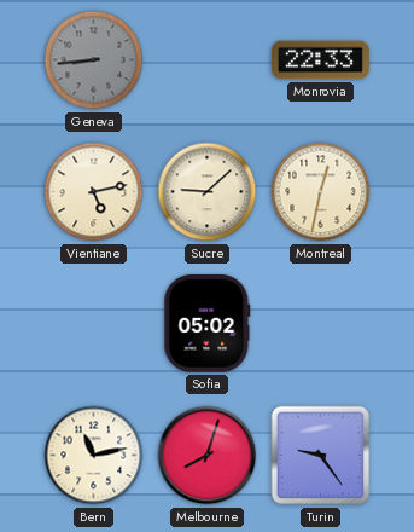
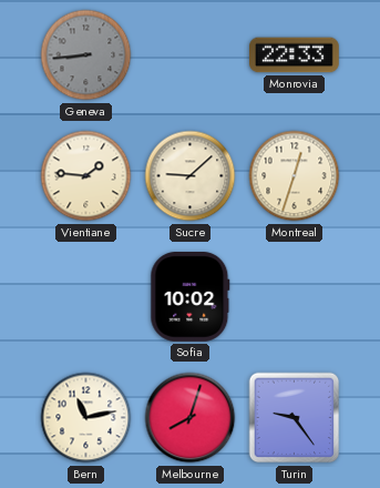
Vientiane: 5:13 -> 1:46 (86, 176)
Montreal: 12:32 -> 12:33 (295, 176)
Sofia: 05:02 -> 10:02 (191, 297)
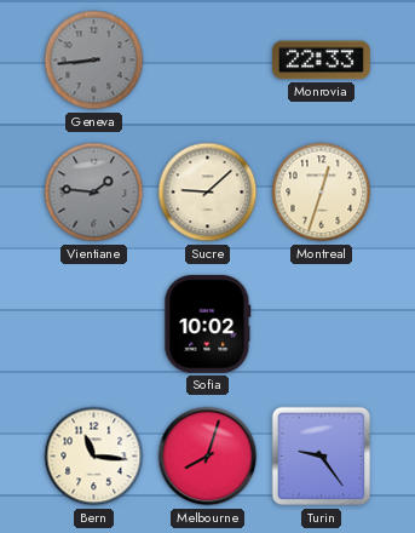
Vientiane dial: cream -> grey (94, 193)
Bern: 11:13 -> 11:16 (94, 457)
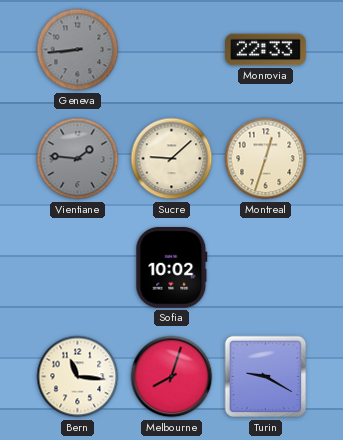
Turin: 9:24 -> 9:20 (266, 377)
